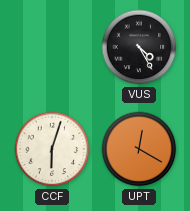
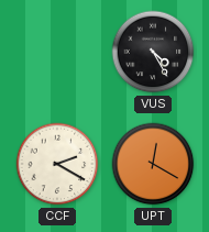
CCF: 6:03 -> 2:20 (57, 164)
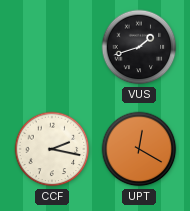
VUS: 4:25 -> 1:42 (139, 47)
CCF: 2:20 -> 2:17 (52, 149)
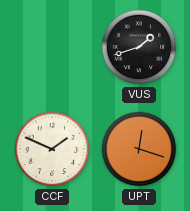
CCF: 2:17 -> 1:49 (52, 149)
UPT: 12:20 -> 12:18 (139, 149)
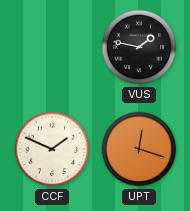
VUS: 1:42 -> 1:47 (139, 47)
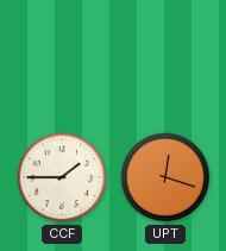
VUS: 1:47 -> none (139, 47)
CCF: 1:49 -> 1:45 (62, 177)
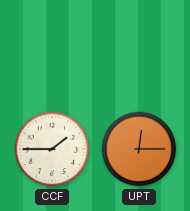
UPT: 12:18 -> 12:15 (139, 149)
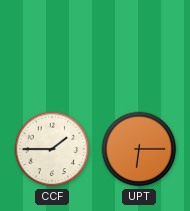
UPT: 12:15 -> 6:15 (139, 149)
